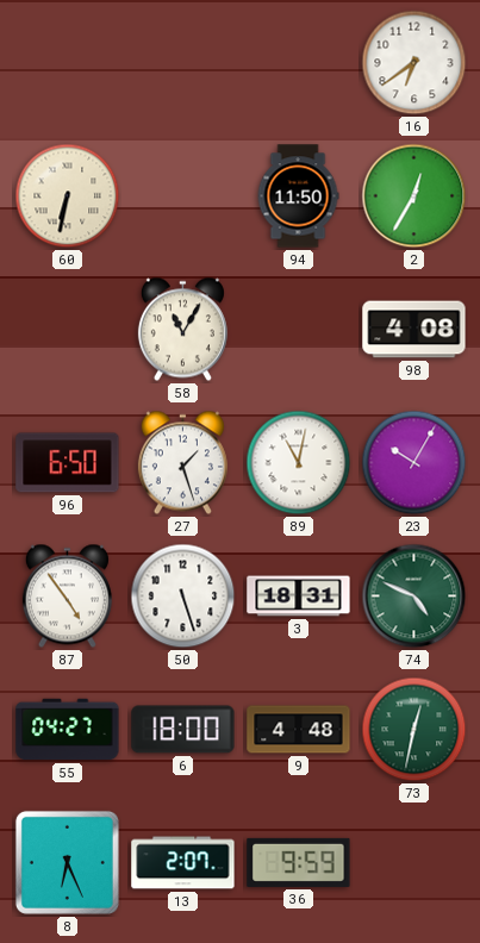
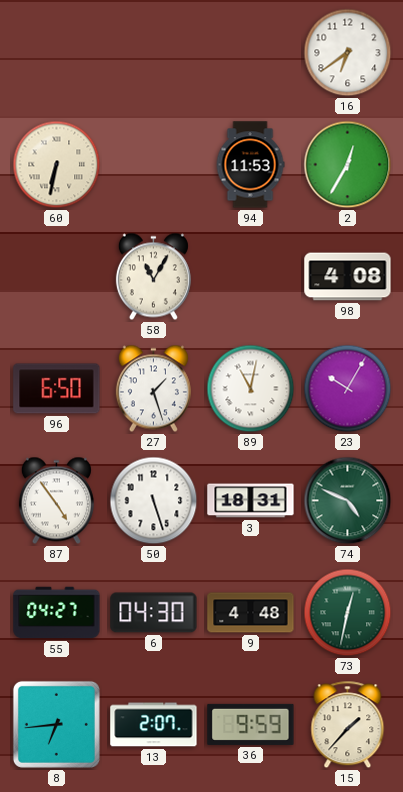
94: 11:50 -> 11:53 (250, 165)
6: 18:00 -> 04:30 (154, 613)
8: 6:26 -> 6:44 (56, 724)
15: none -> 1:37 (348, 725)
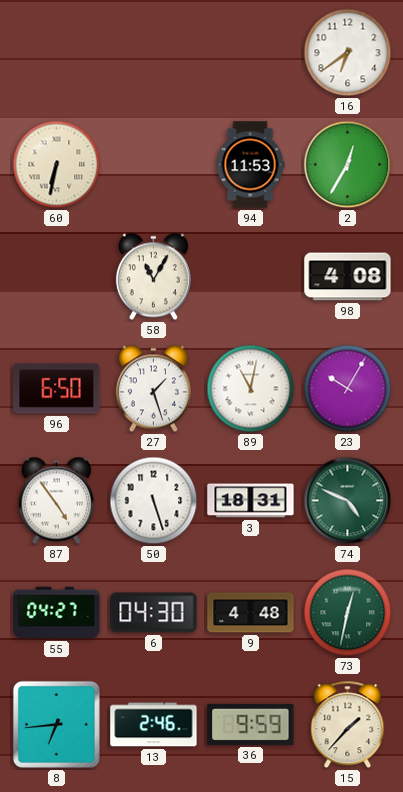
13: 2:07 -> 2:46 (154, 725)
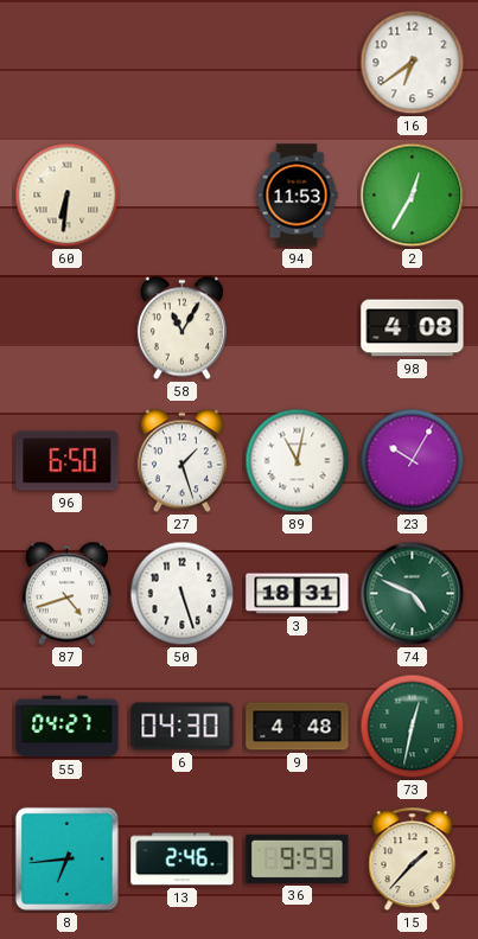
60: 6:32 -> 6:31 (68, 196)
87: 4:54 -> 4:42 (66, 594)
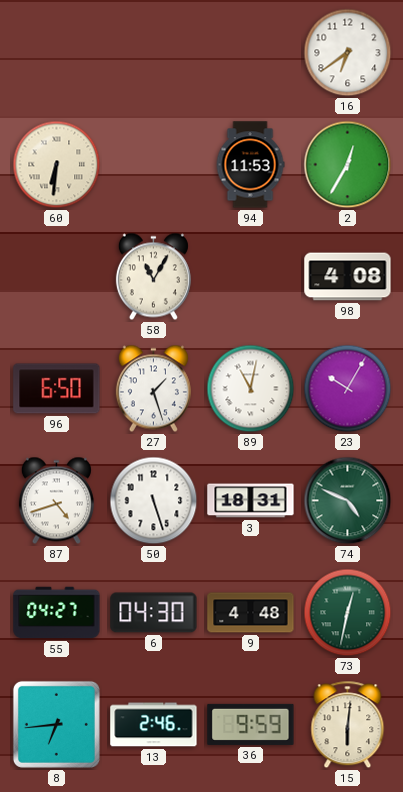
15: 1:37 -> 6:01 (348, 725)
